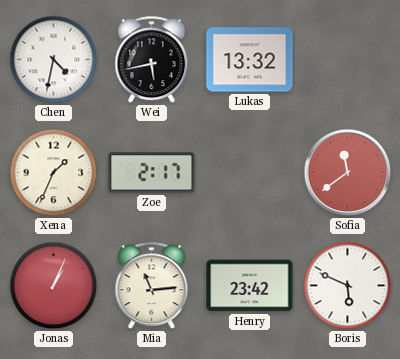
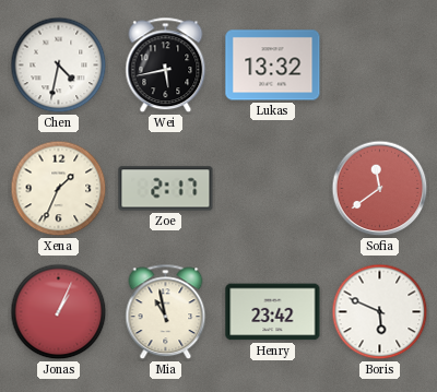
Mia: 11:14 -> 10:58 (166, 312)
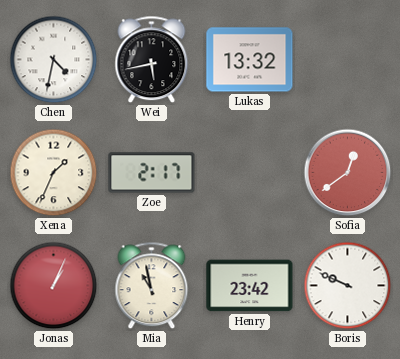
Sofia: 11:39 -> 12:39 (348, 173)
Boris: 5:49 -> 9:49 (348, 286)
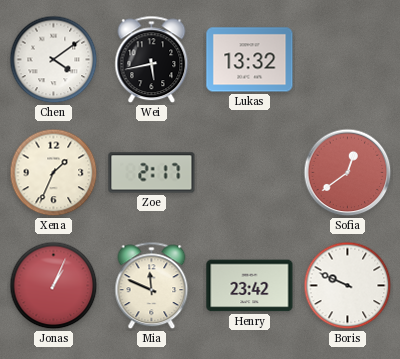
Chen: 4:32 -> 4:09 (54, 60)
Mia: 10:58 -> 11:49 (152, 286)
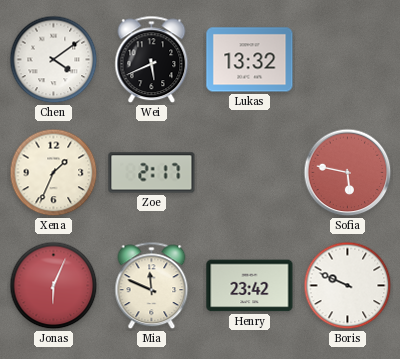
Wei: 5:43 -> 5:41 (152, 60)
Sofia: 12:39 -> 5:47 (348, 173)
Jonas: 1:04 -> 6:04 (54, 286)
